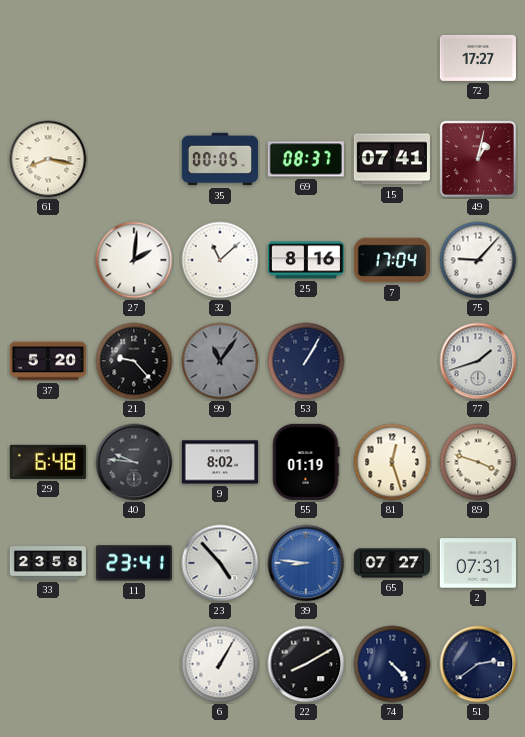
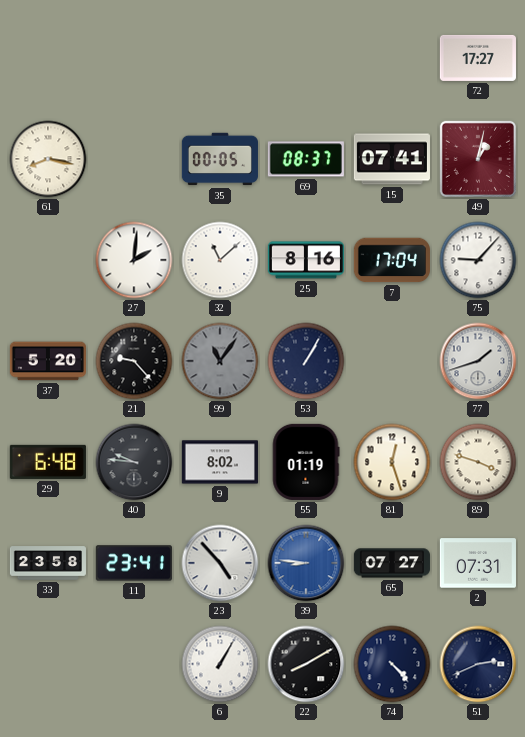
51: 2:39 -> 2:41 (478, 664)
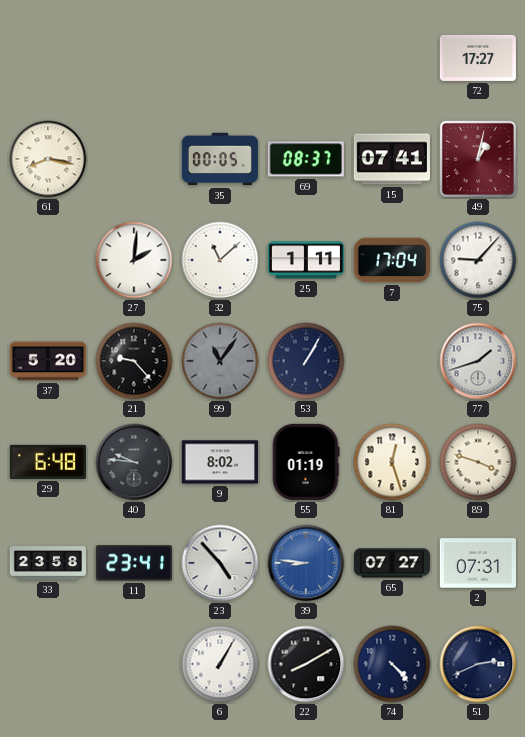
25: 8:16 -> 1:11 (306, 260)
